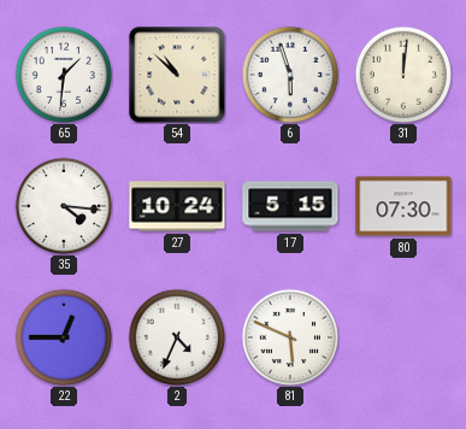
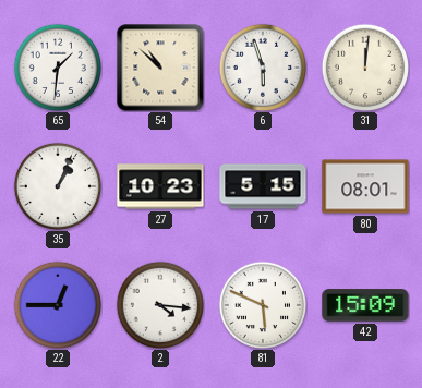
35: 4:16 -> 1:04 (57, 185)
27: 10:24 -> 10:23 (160, 186)
80: 07:30 -> 08:01 (365, 186)
2: 4:34 -> 4:16 (159, 304)
42: none -> 15:09 (365, 305)
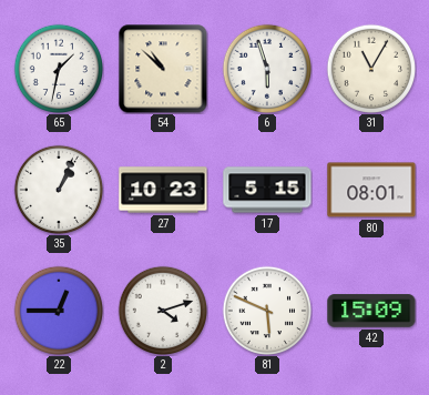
65: 1:31 -> 1:32 (58, 68)
31: 12:01 -> 11:05 (370, 68)
2: 4:16 -> 4:12 (162, 310)
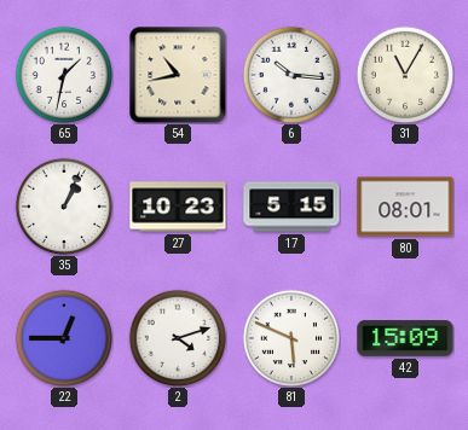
54: 10:52 -> 10:43 (178, 75)
6: 5:57 -> 10:16 (290, 74)
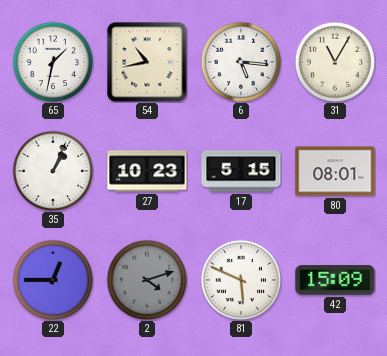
6: 10:16 -> 5:16 (240, 61)
2 dial: white -> grey (146, 279)
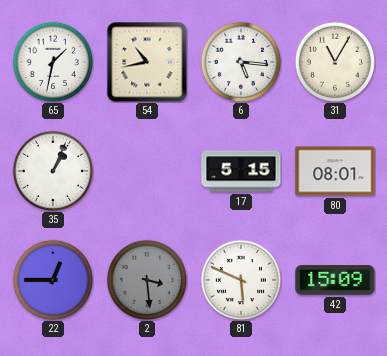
27: 10:23 -> none (147, 171)
2: 4:12 -> 3:29 (146, 279)
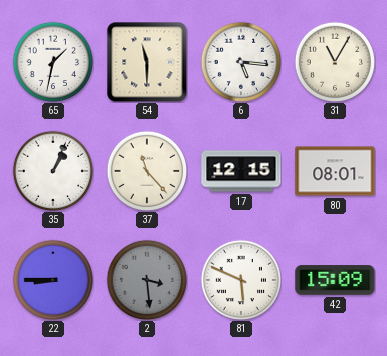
54: 10:43 -> 11:30 (147, 62)
37: none -> 11:23 (146, 170)
17: 5:15 -> 12:15 (241, 171)
22: 12:45 -> 8:45 (52, 279)
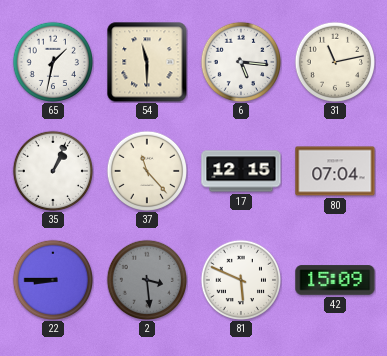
31: 11:05 -> 11:13 (334, 61)
80: 08:01 -> 07:04 (335, 171)
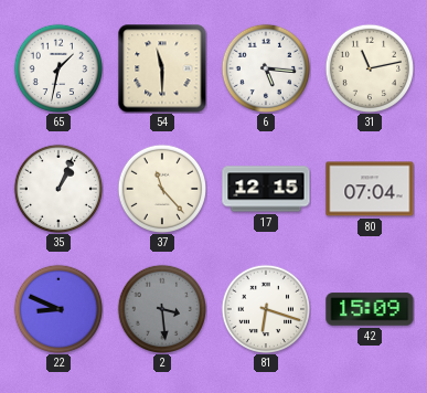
22: 8:45 -> 8:49 (57, 308)
81: 5:49 -> 6:18 (265, 308)
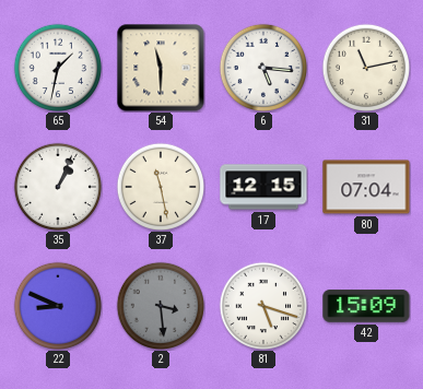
37: 11:23 -> 11:28 (160, 186)
81: 6:18 -> 5:18 (262, 305)
